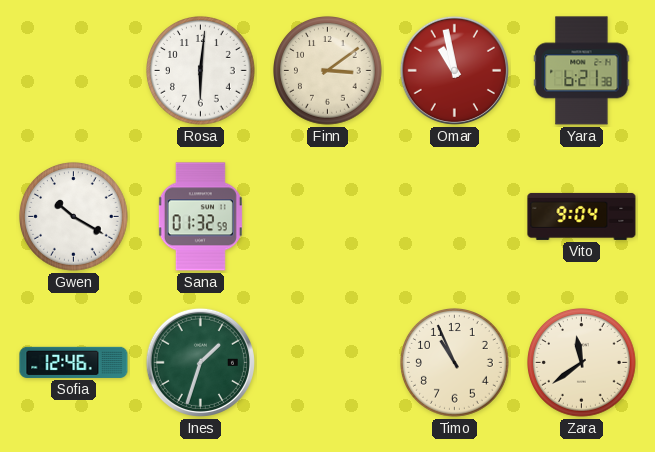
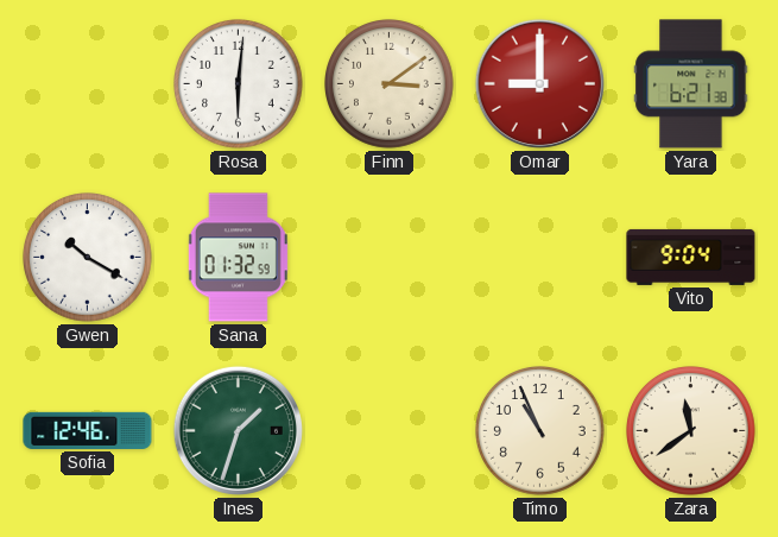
Omar: 10:58 -> 9:00 (539, 83)
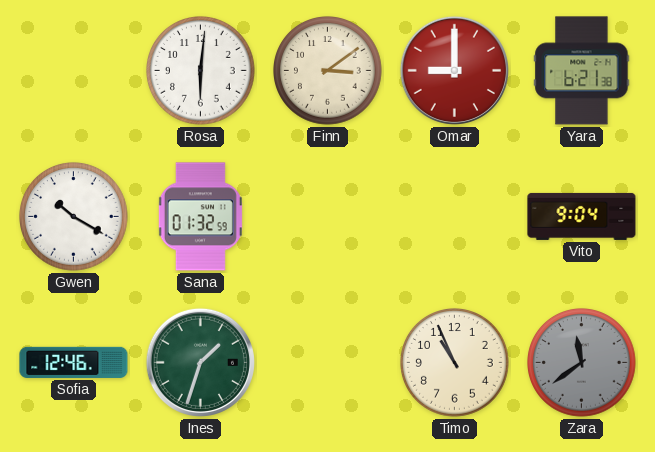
Zara dial: cream -> grey (582, 363)
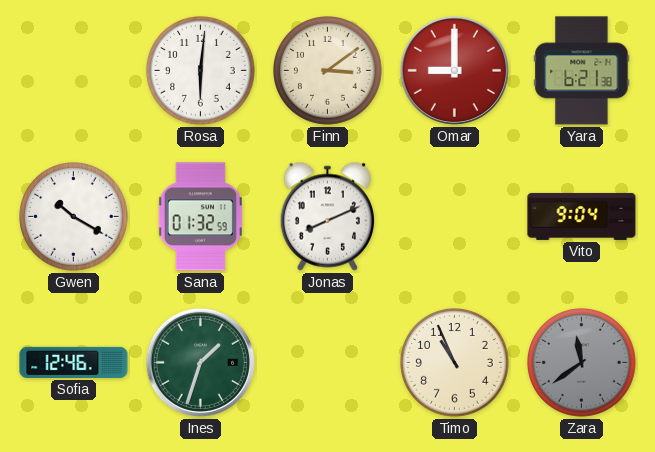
Jonas: none -> 8:11 (328, 216)
